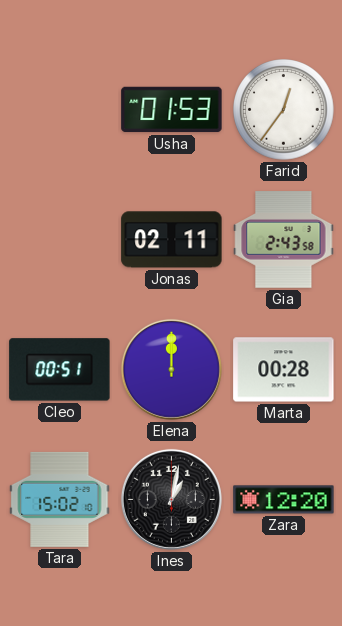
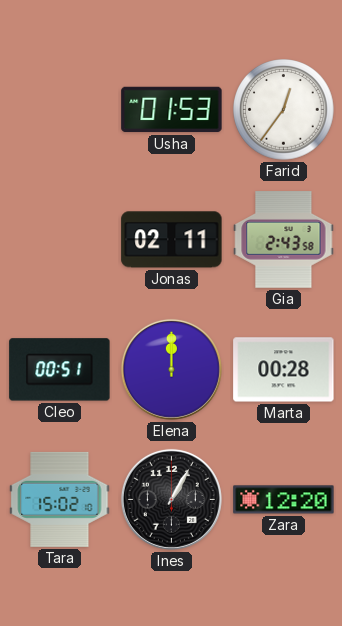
Ines: 1:02 -> 1:05 (171, 499)
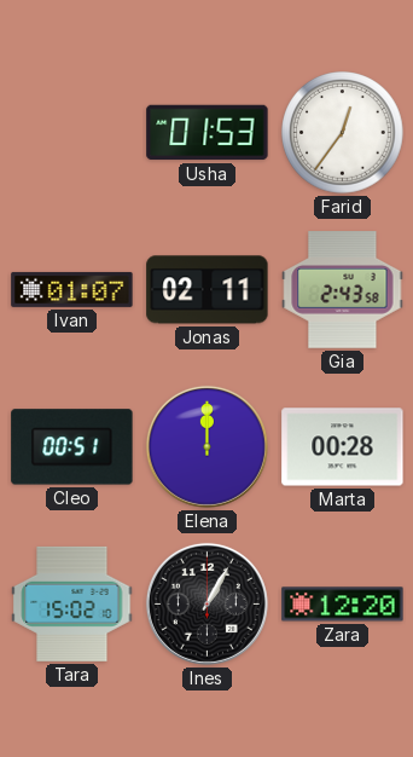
Ivan: none -> 01:07 (72, 289)
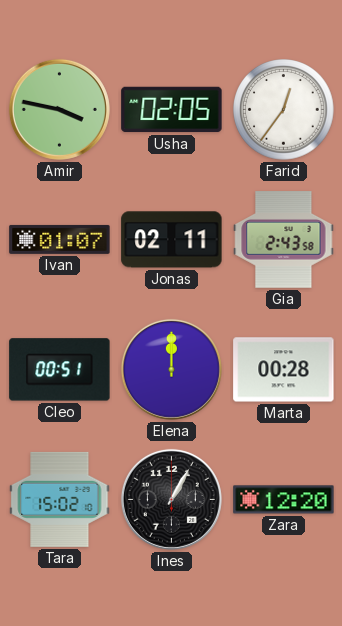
Amir: none -> 3:47 (59, 109)
Usha: 01:53 -> 02:05 (172, 110)
